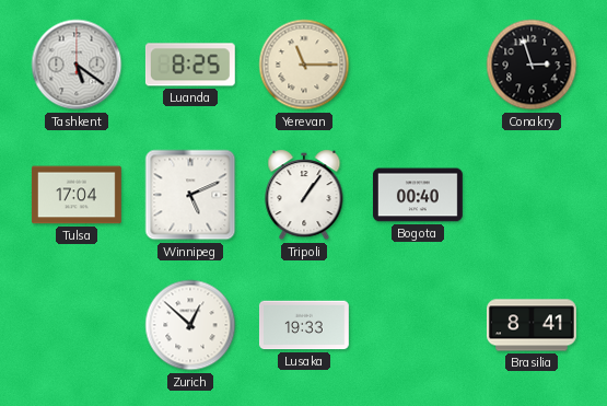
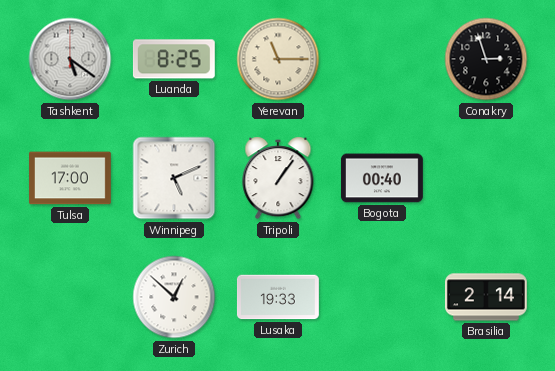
Tulsa: 17:04 -> 17:00 (70, 178)
Brasilia: 8:41 -> 2:14 (487, 297)
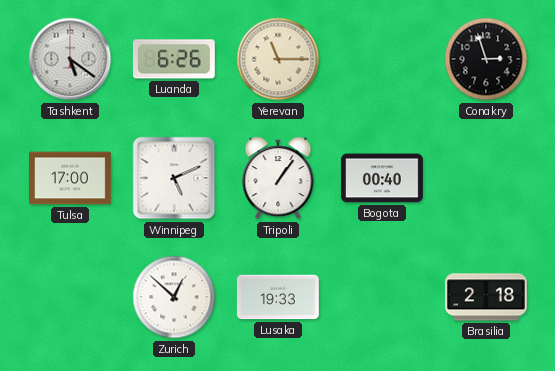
Luanda: 8:25 -> 6:26 (174, 59)
Brasilia: 2:14 -> 2:18 (487, 297)
